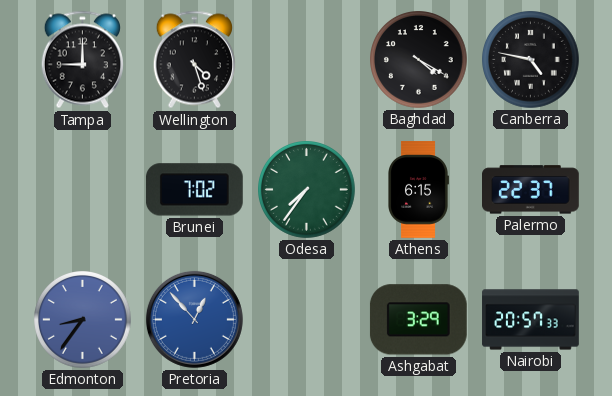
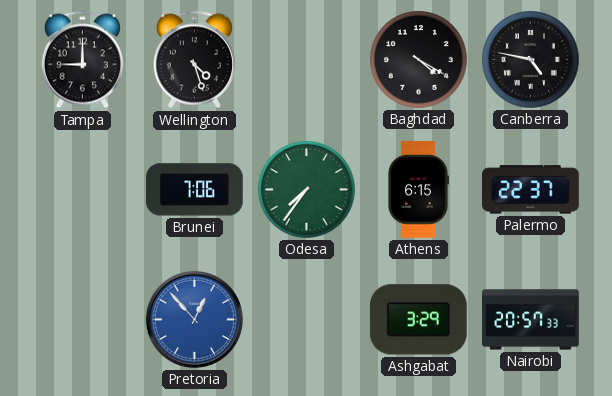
Brunei: 7:02 -> 7:06 (194, 190)
Edmonton: 8:36 -> none (83, 320)
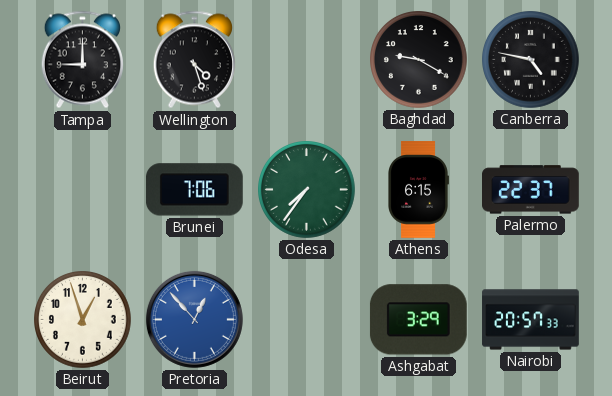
Baghdad: 4:20 -> 9:20 (419, 60)
Beirut: none -> 12:57 (83, 320)
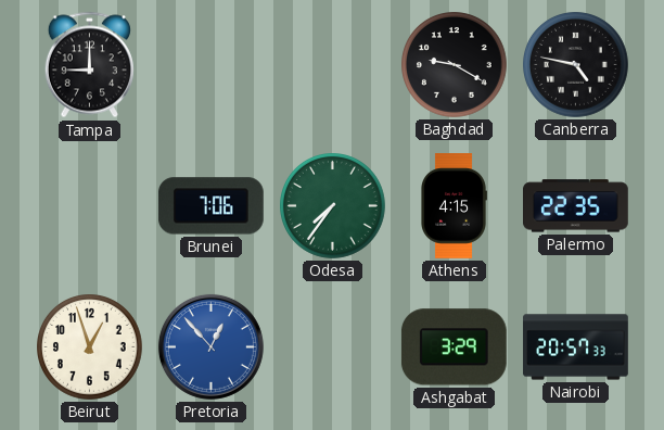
Wellington: 4:27 -> none (194, 60)
Athens: 6:15 -> 4:15 (455, 206)
Palermo: 22:37 -> 22:35 (576, 206)
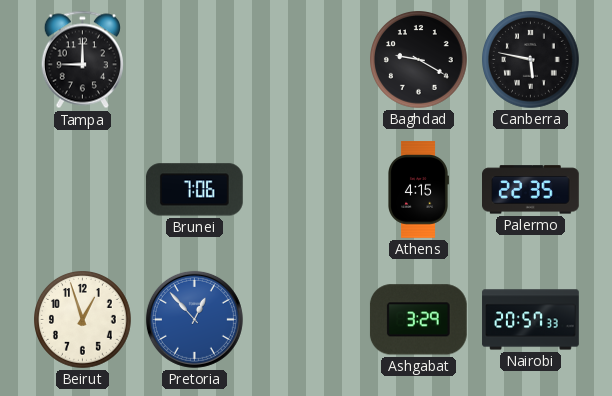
Canberra: 4:47 -> 5:47 (531, 60)
Odesa: 7:36 -> none (333, 206)
